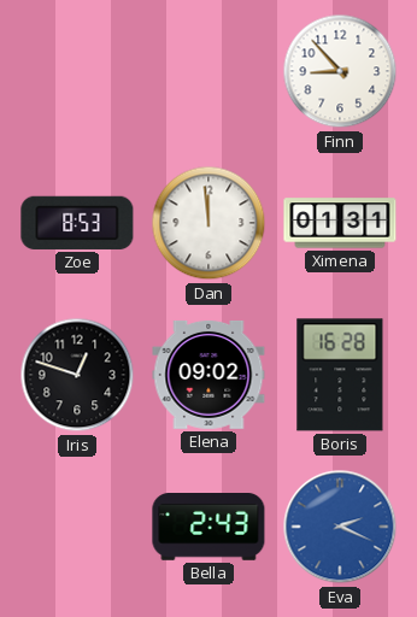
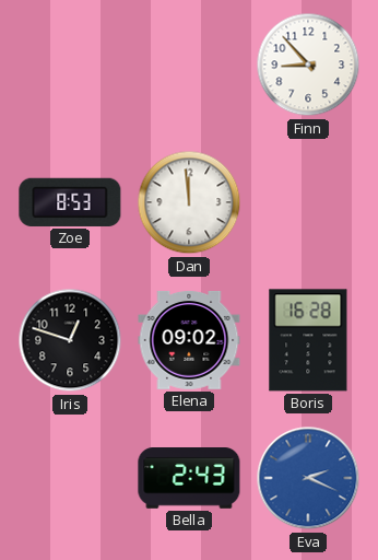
Ximena: 01:31 -> none (340, 223)
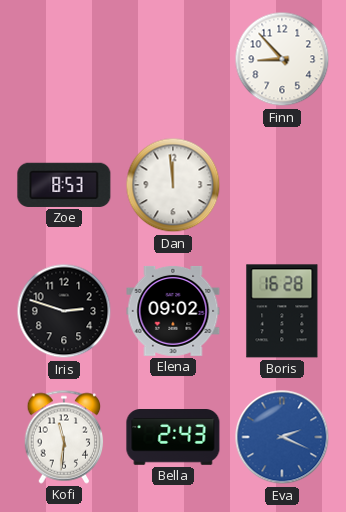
Iris: 12:48 -> 2:48 (64, 311)
Kofi: none -> 11:31 (64, 437)
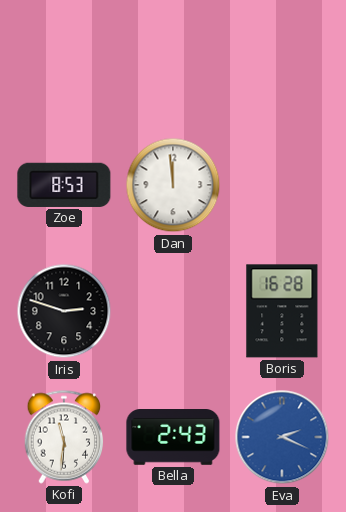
Finn: 8:53 -> none (282, 59)
Elena: 09:02 -> none (173, 311)
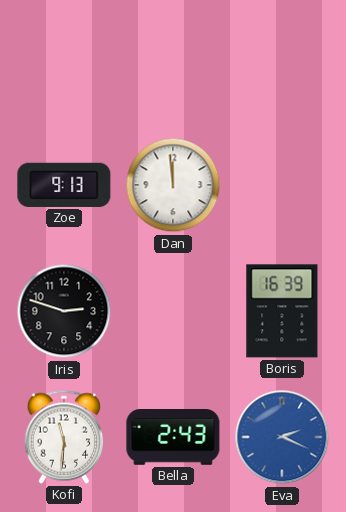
Zoe: 8:53 -> 9:13 (64, 185)
Boris: 16:28 -> 16:39 (282, 311)
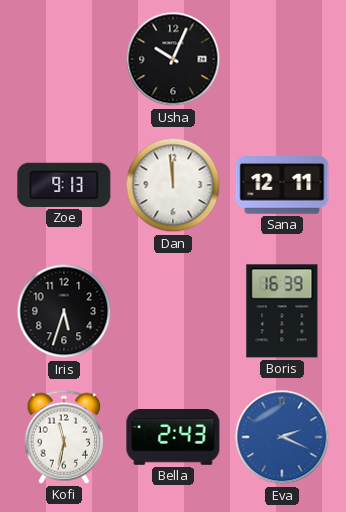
Usha: none -> 10:04 (173, 59)
Sana: none -> 12:11 (282, 186)
Iris: 2:48 -> 5:33 (64, 311)
Kofi: 11:31 -> 11:32 (64, 437)
